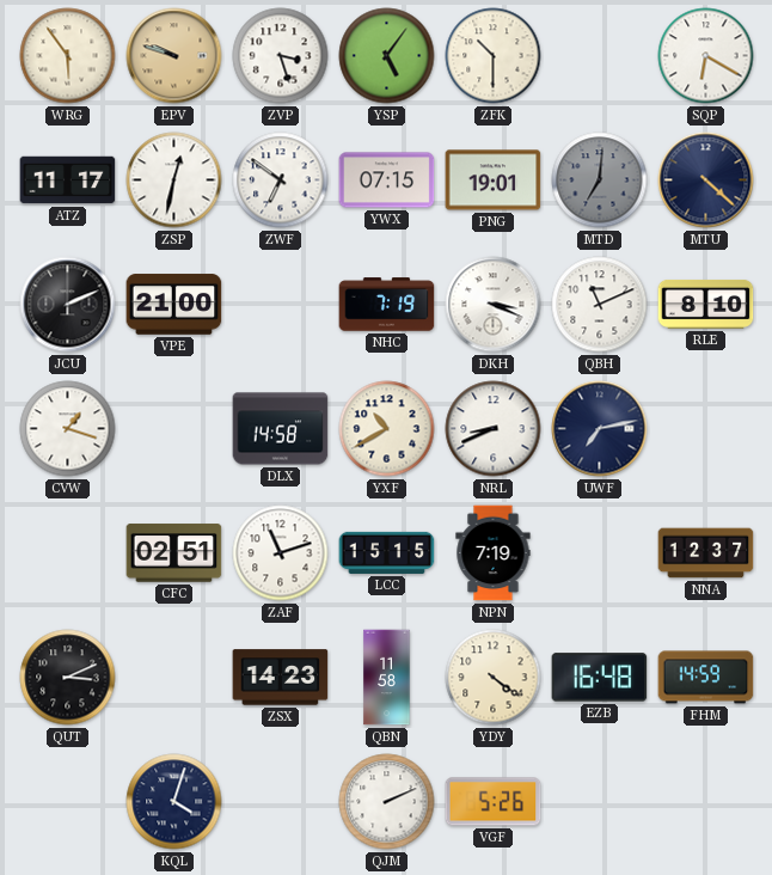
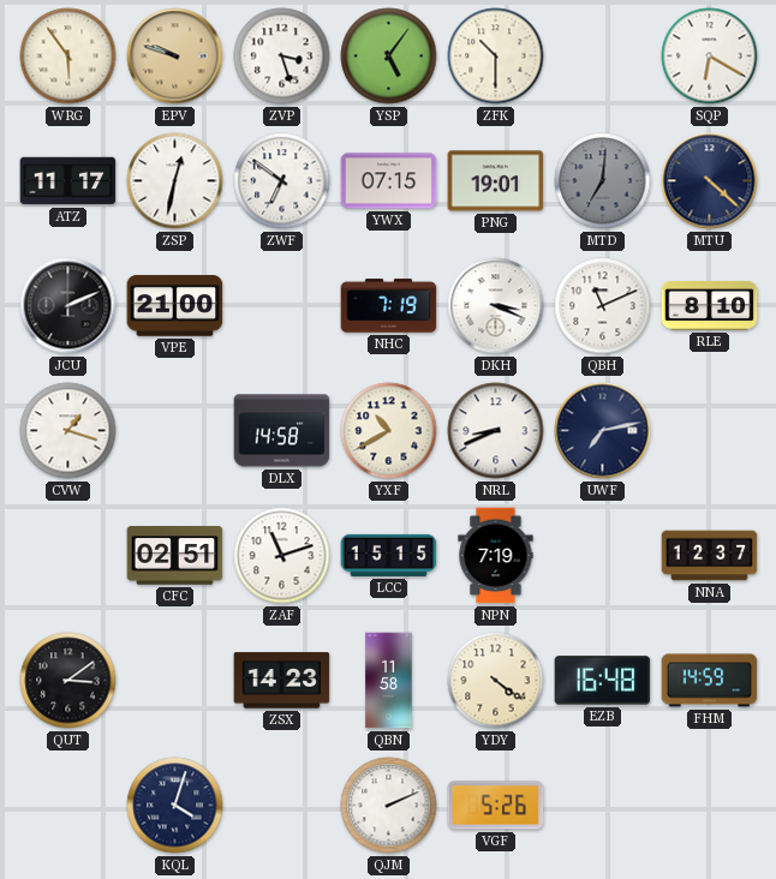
QUT: 3:11 -> 3:09 (68, 681)
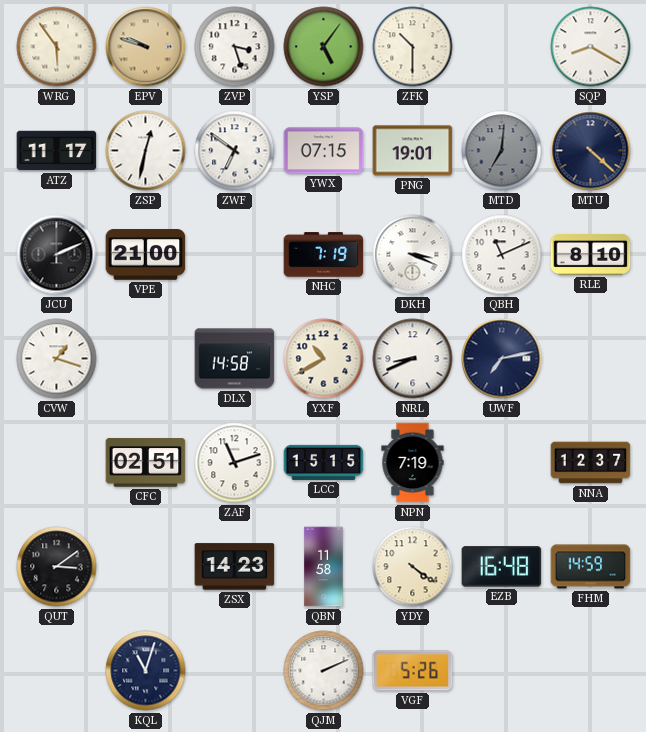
SQP: 6:20 -> 8:20 (591, 47)
KQL: 4:03 -> 11:03 (146, 671)
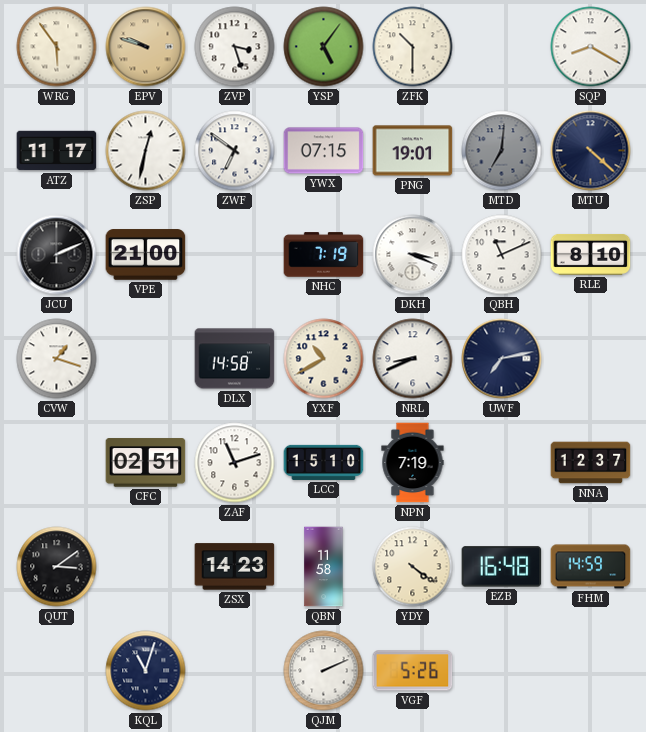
LCC: 15:15 -> 15:10 (324, 462)
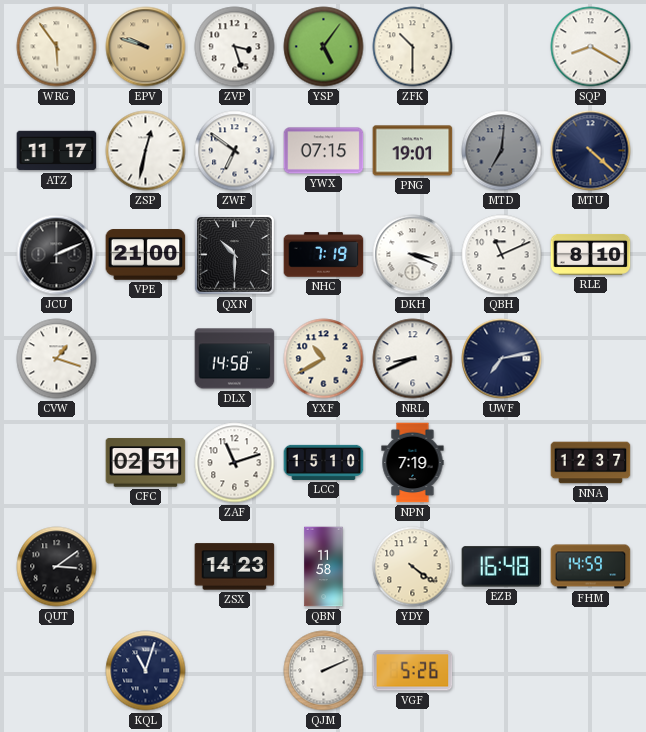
QXN: none -> 10:30 (234, 254)
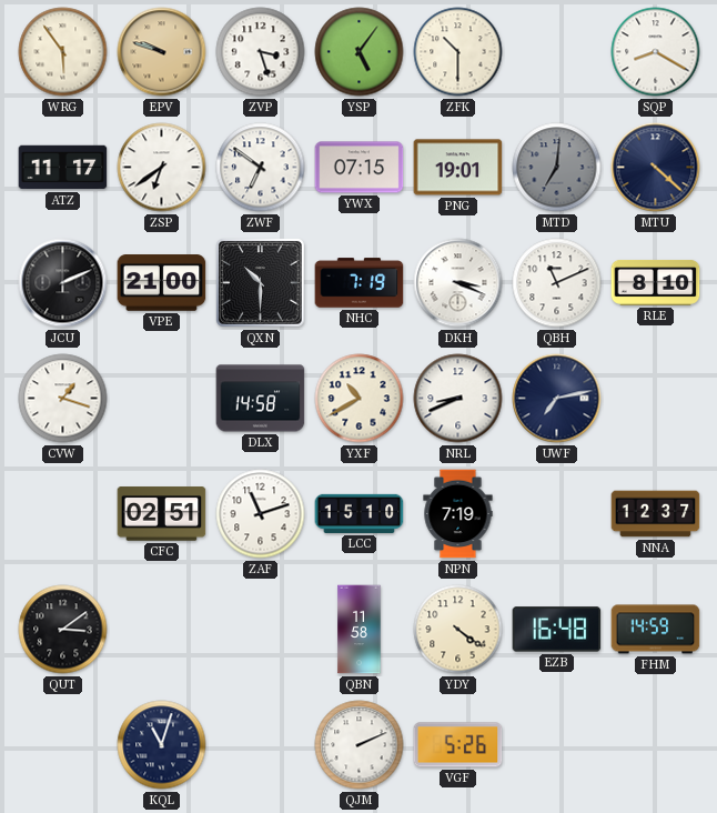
ZSP: 12:32 -> 6:39 (162, 168)
ZSX: 14:23 -> none (235, 567)
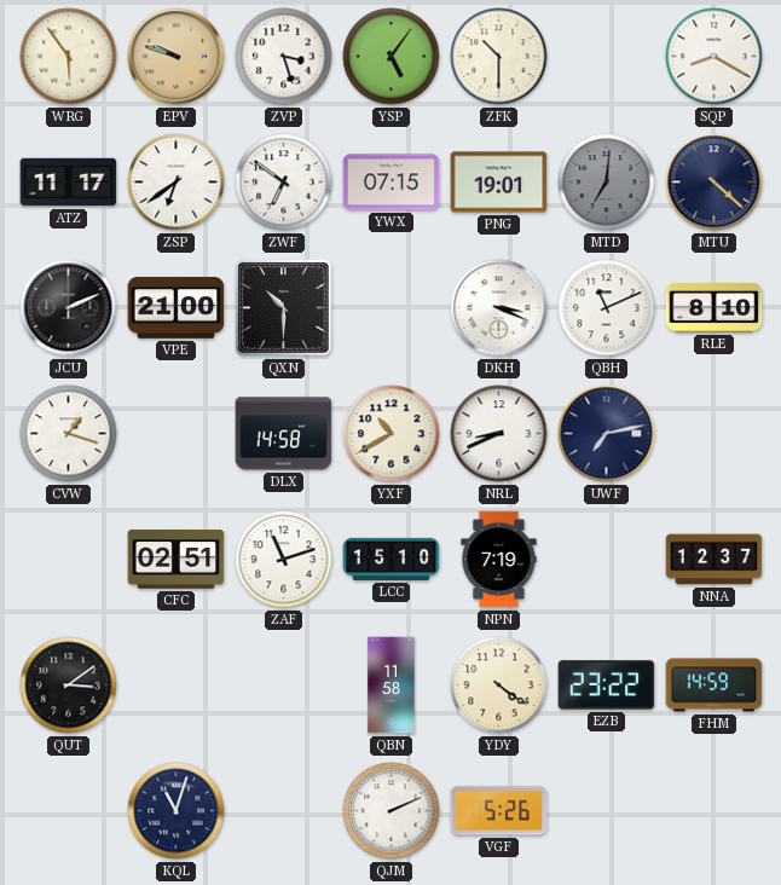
NHC: 7:19 -> none (360, 283)
EZB: 16:48 -> 23:22 (607, 686)
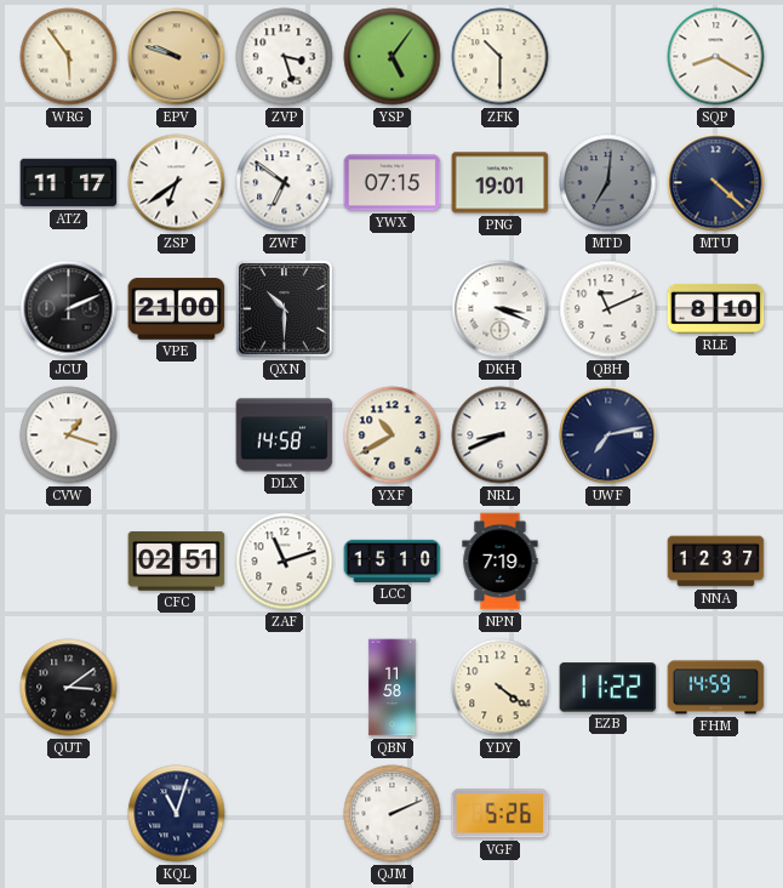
EZB: 23:22 -> 11:22 (608, 688)
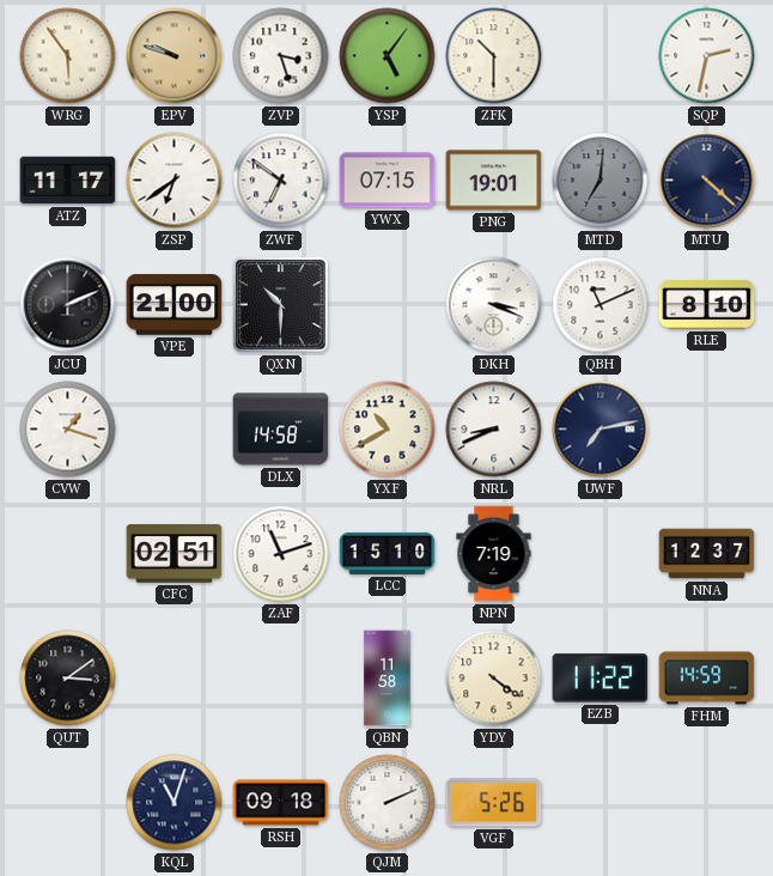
SQP: 8:20 -> 2:32 (707, 56)
RSH: none -> 09:18 (281, 803)
